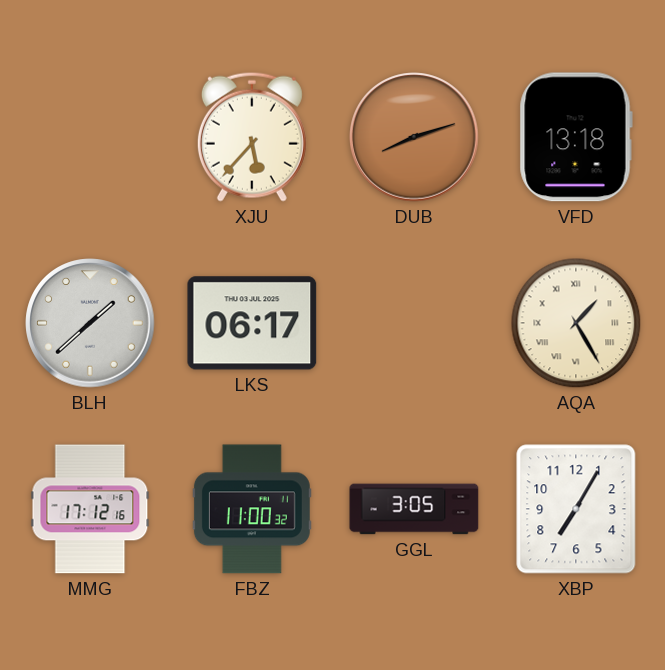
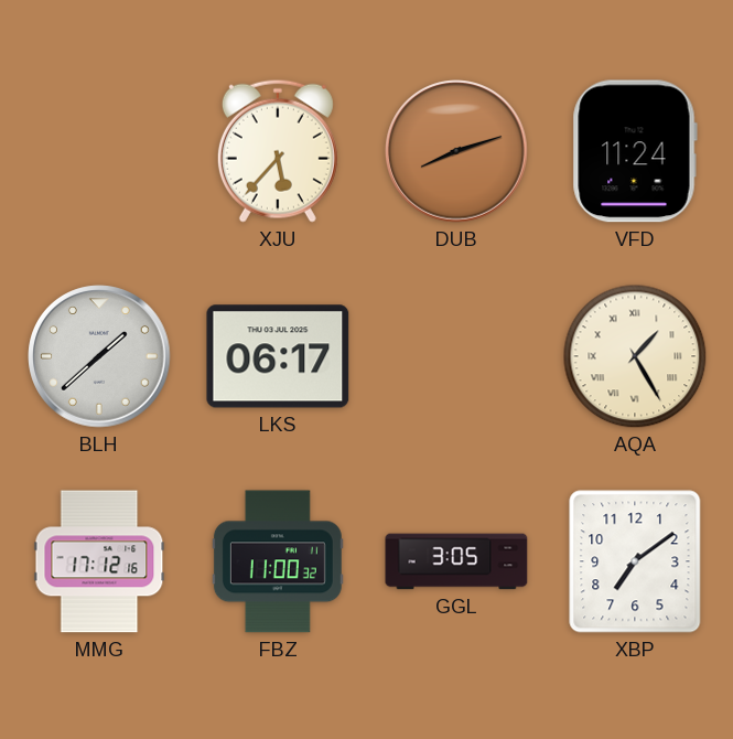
VFD: 13:18 -> 11:24 (635, 151)
XBP: 7:05 -> 7:09 (635, 561)
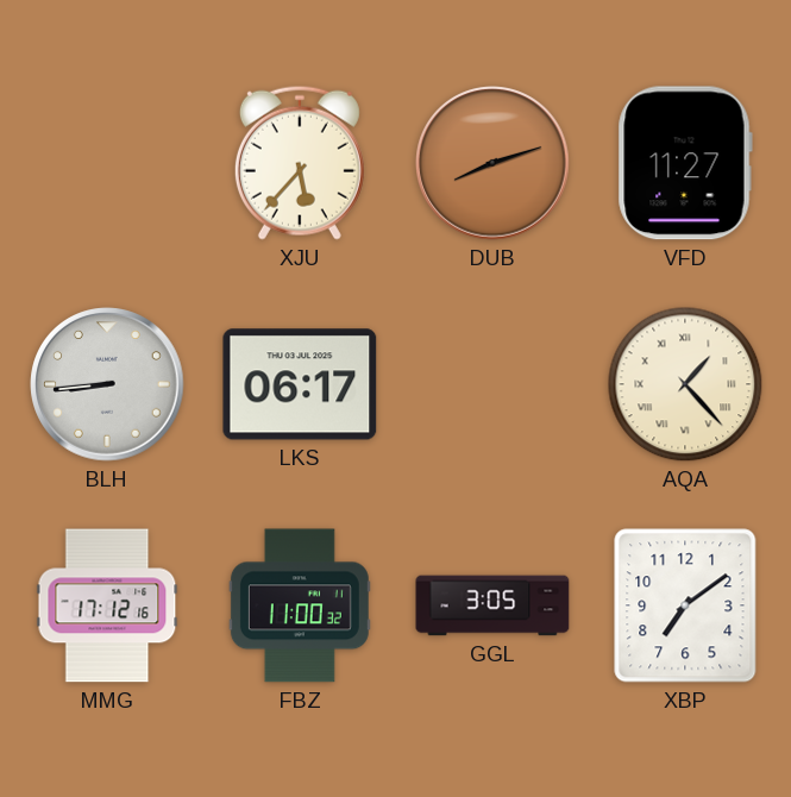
VFD: 11:24 -> 11:27 (685, 163)
BLH: 1:38 -> 8:44 (107, 384)
AQA: 1:25 -> 1:23 (685, 384)
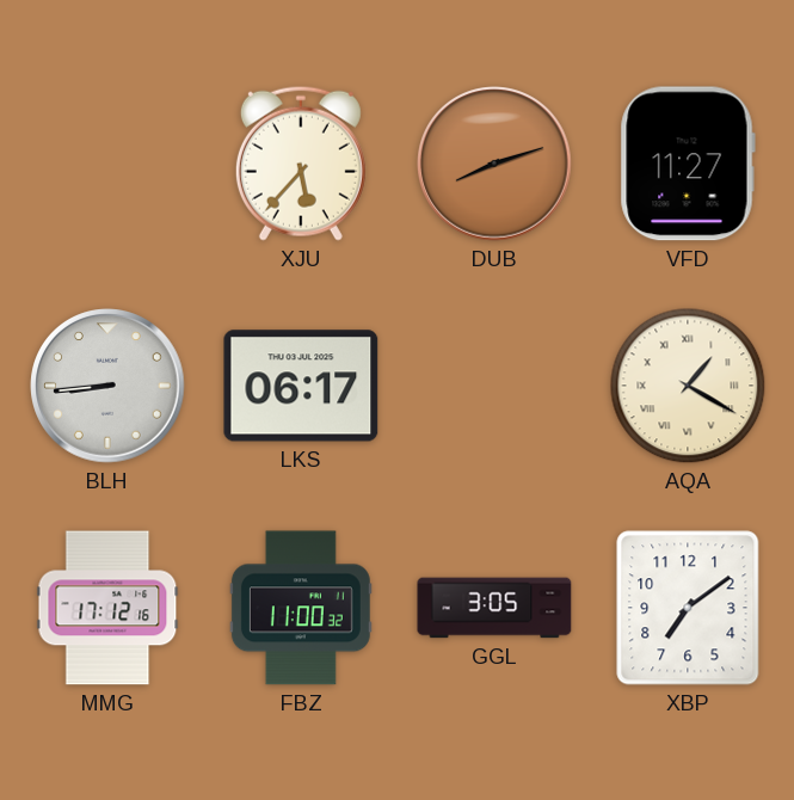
AQA: 1:23 -> 1:20 (688, 386)
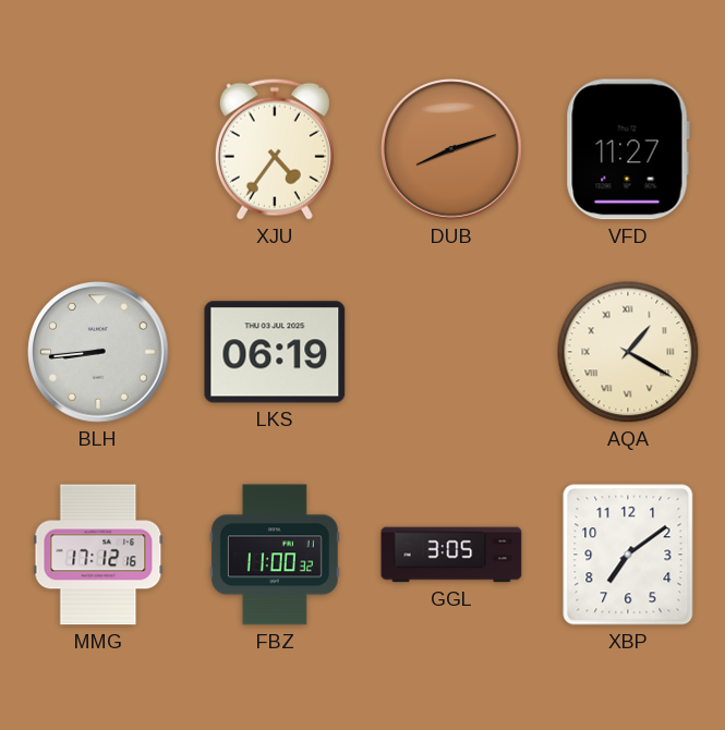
XJU: 5:37 -> 4:36 (275, 149)
LKS: 06:17 -> 06:19 (275, 352)
